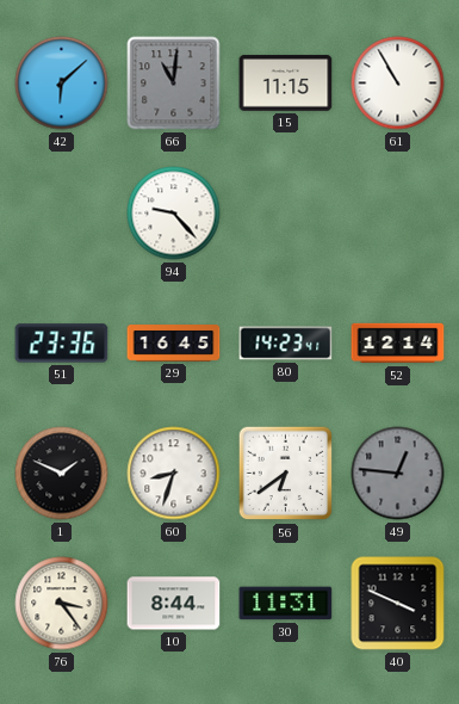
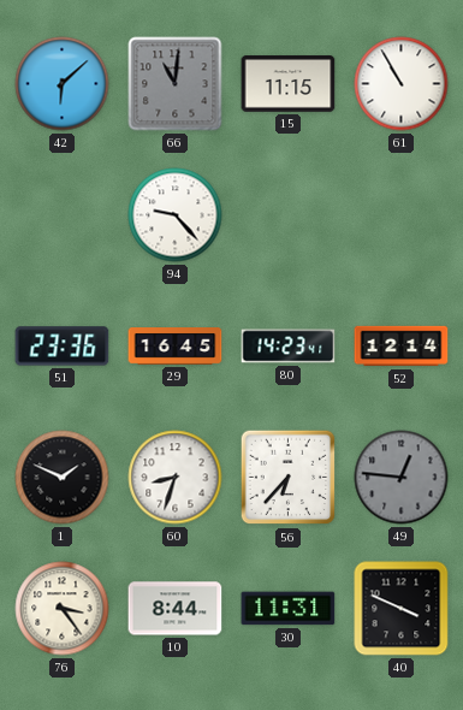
56: 6:39 -> 6:37 (289, 478)
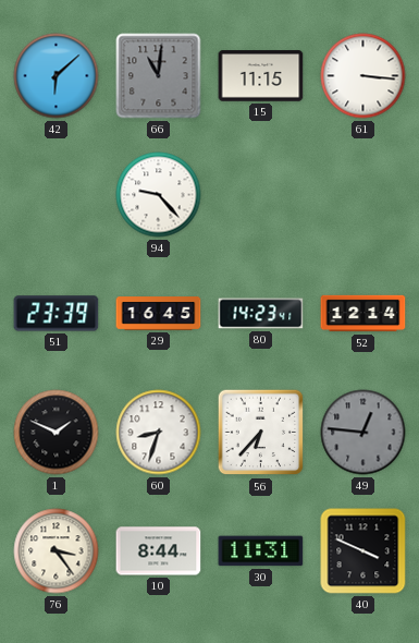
61: 10:55 -> 3:16 (363, 76)
51: 23:36 -> 23:39 (57, 314)
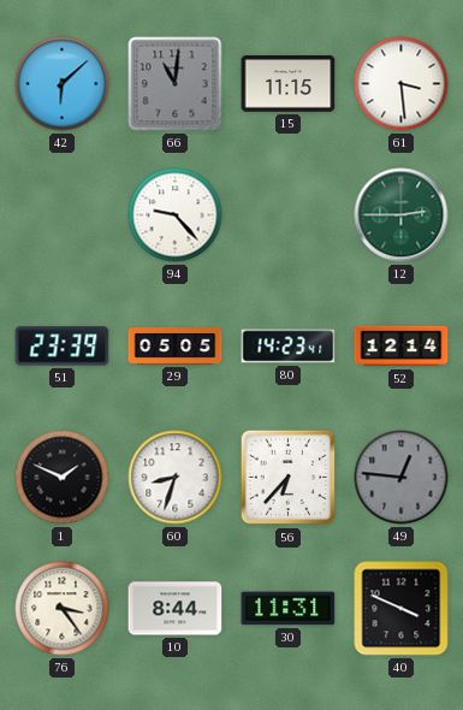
61: 3:16 -> 3:29 (402, 84)
12: none -> 2:45 (402, 215)
29: 16:45 -> 05:05 (176, 347)
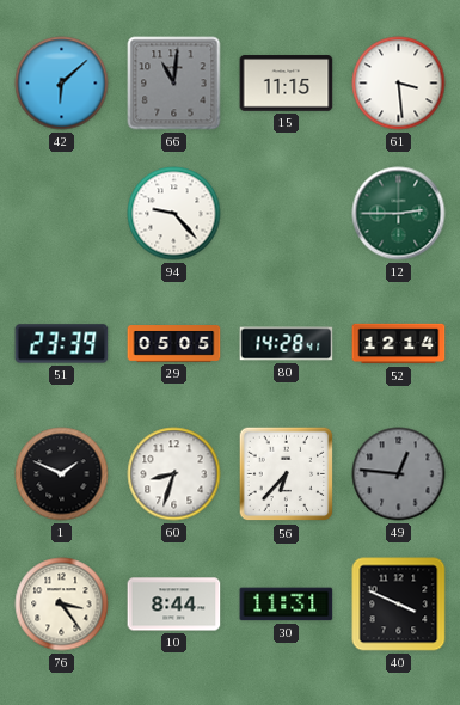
80: 14:23 -> 14:28 (287, 344)
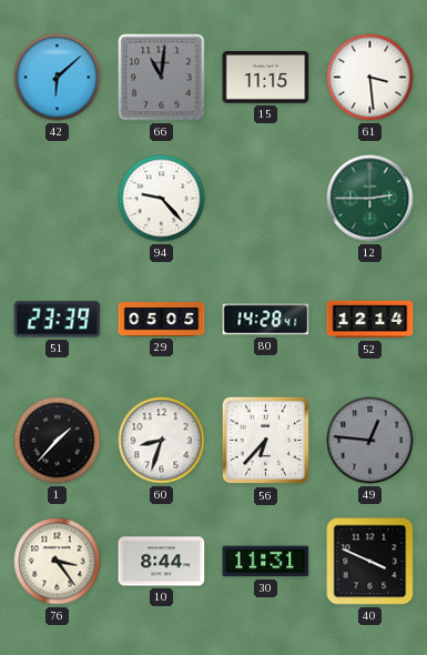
1: 1:49 -> 1:37 (58, 441)
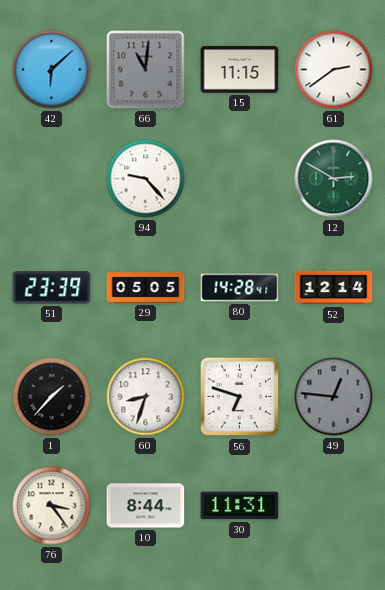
61: 3:29 -> 2:39 (334, 70)
12: 2:45 -> 2:50 (334, 179)
56: 6:37 -> 6:48 (240, 397)
40: 3:49 -> none (370, 562)
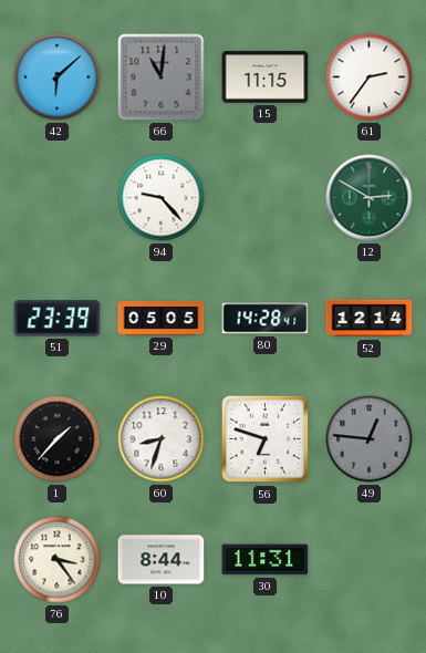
61: 2:39 -> 2:36 (370, 77)
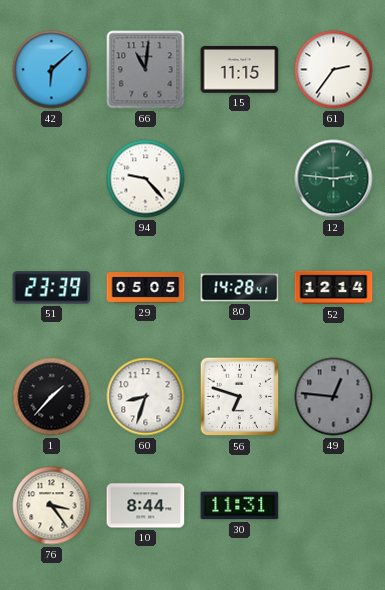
12: 2:50 -> 2:46 (334, 179)
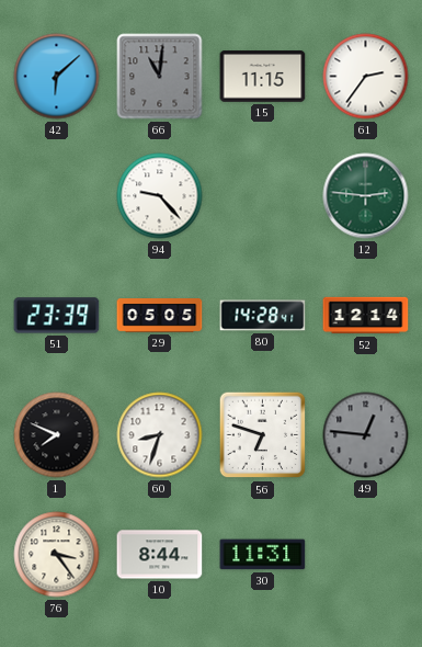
1: 1:37 -> 7:49 (57, 435)
